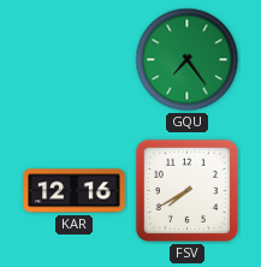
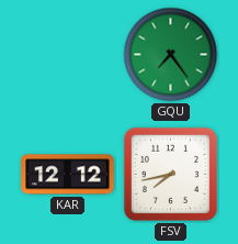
KAR: 12:16 -> 12:12 (68, 175)
FSV: 7:40 -> 7:43 (170, 174)
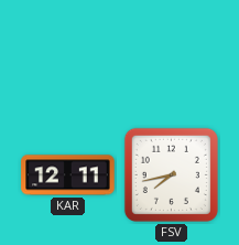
GQU: 7:24 -> none (171, 55)
KAR: 12:12 -> 12:11 (68, 175)
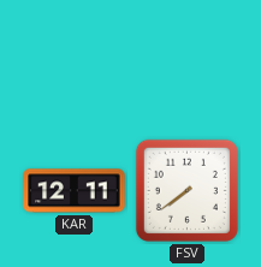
FSV: 7:43 -> 7:39 (186, 190)
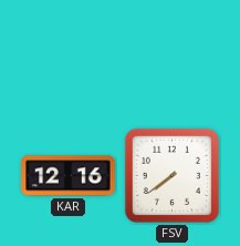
KAR: 12:11 -> 12:16 (69, 176)
